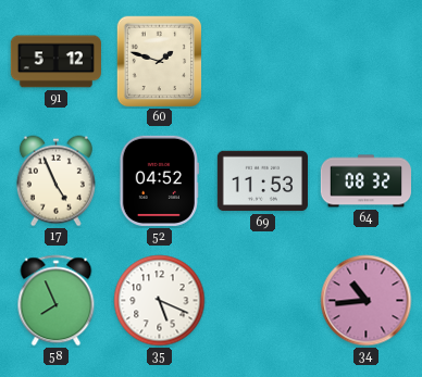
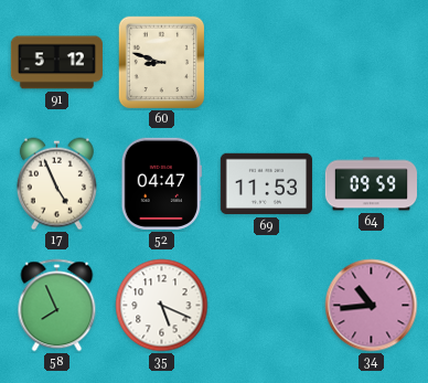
60: 1:48 -> 8:48 (162, 63)
52: 04:52 -> 04:47 (161, 183)
64: 08:32 -> 09:59 (371, 184)
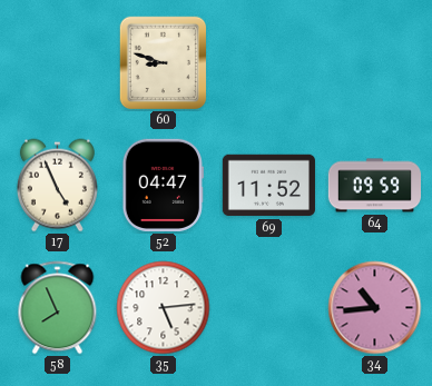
91: 5:12 -> none (56, 63)
69: 11:53 -> 11:52 (268, 186)
35: 5:19 -> 5:14 (164, 308)
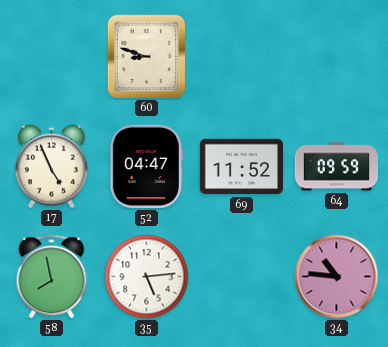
58: 7:56 -> 7:58 (52, 277)
34: 10:44 -> 10:46 (337, 277)
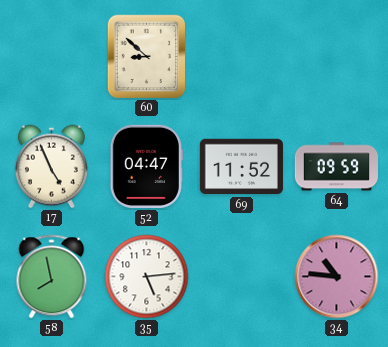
60: 8:48 -> 8:52 (147, 57)
